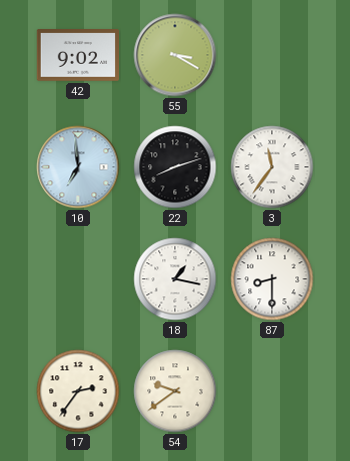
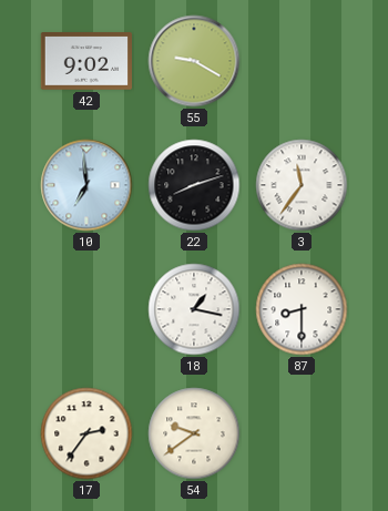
55: 3:20 -> 9:20 (194, 61)
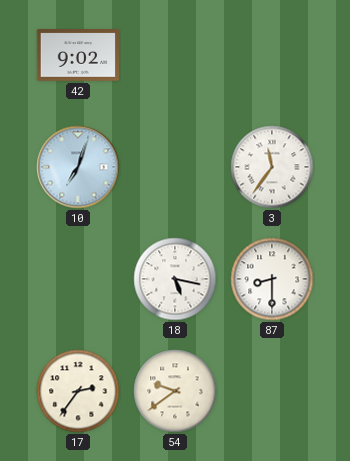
55: 9:20 -> none (194, 61)
10: 6:59 -> 7:03 (78, 167)
22: 8:12 -> none (194, 185)
18: 1:17 -> 5:17 (175, 279)
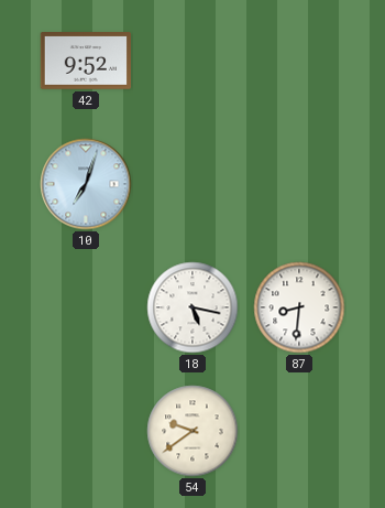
42: 9:02 -> 9:52 (85, 62)
3: 11:36 -> none (272, 167)
87: 8:30 -> 8:31 (299, 307)
17: 2:36 -> none (78, 391)
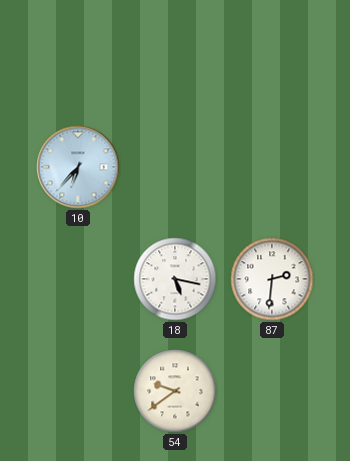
42: 9:52 -> none (85, 62)
10: 7:03 -> 6:37 (78, 167)
87: 8:31 -> 2:31 (272, 279)
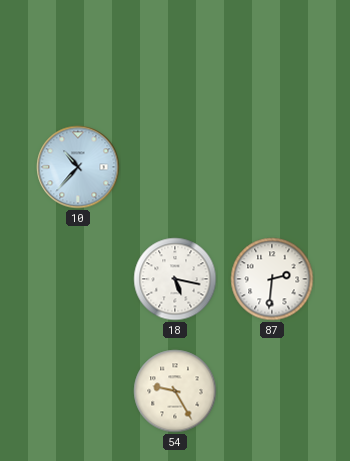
10: 6:37 -> 10:37 (78, 167)
54: 9:39 -> 9:25 (175, 391)
